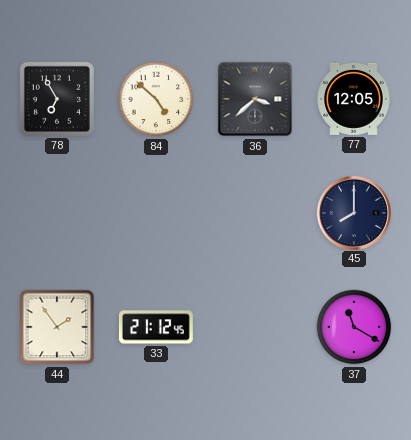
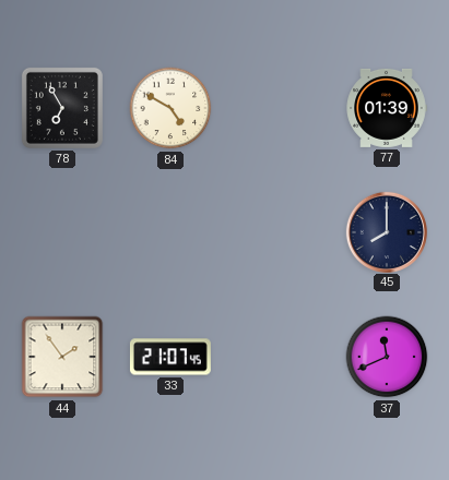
84: 4:52 -> 4:50 (170, 108)
36: 3:38 -> none (255, 99)
77: 12:05 -> 01:39 (387, 108)
33: 21:12 -> 21:07 (170, 357)
37: 11:20 -> 11:41 (387, 357)
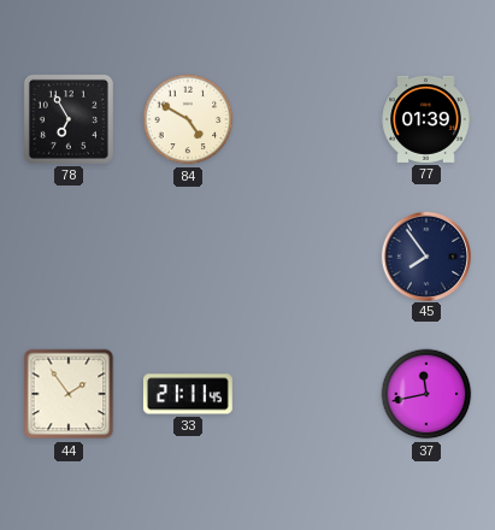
45: 8:00 -> 7:54 (425, 255)
33: 21:07 -> 21:11 (188, 394)
37: 11:41 -> 11:43 (426, 394)
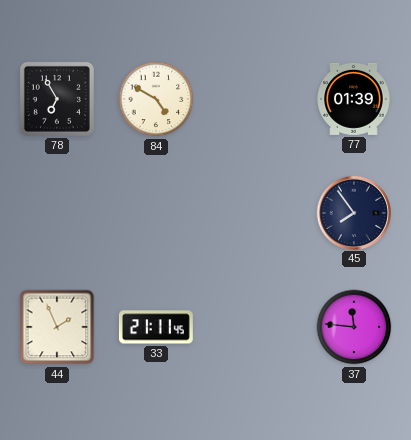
44: 1:54 -> 1:56 (57, 327)
37: 11:43 -> 11:46 (354, 327)
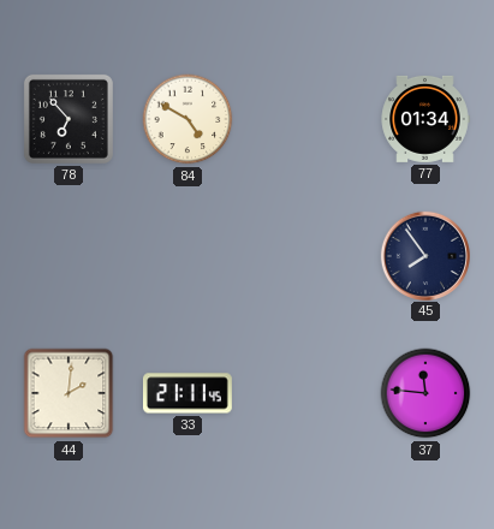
78: 6:55 -> 6:53 (69, 119)
77: 01:39 -> 01:34 (425, 119)
44: 1:56 -> 2:01 (69, 393)
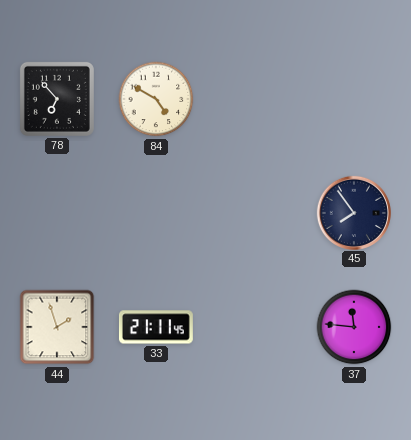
77: 01:34 -> none (425, 119)
44: 2:01 -> 1:57 (57, 327)
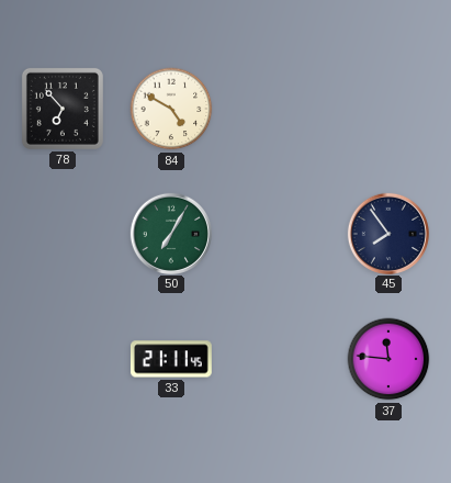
50: none -> 7:05 (170, 233)
44: 1:57 -> none (57, 327)
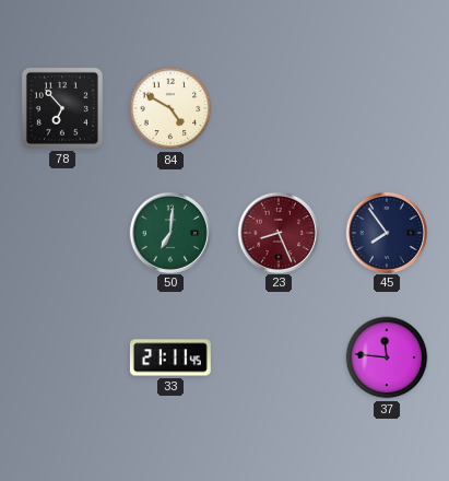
50: 7:05 -> 7:01 (169, 232)
23: none -> 8:26 (277, 232)
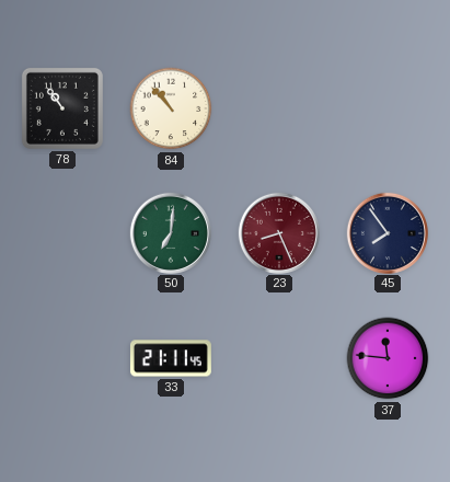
78: 6:53 -> 10:54 (62, 108)
84: 4:50 -> 10:53 (171, 108)
